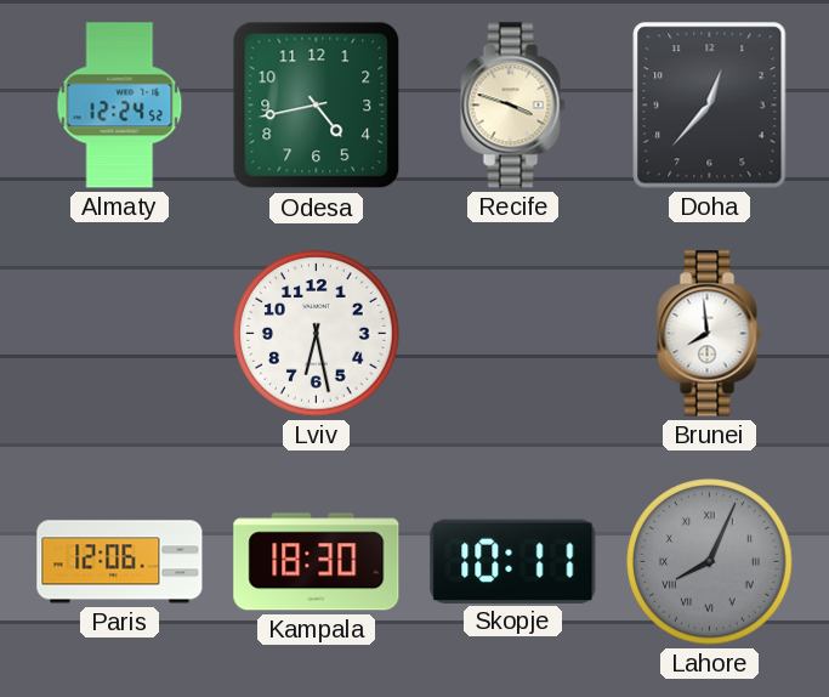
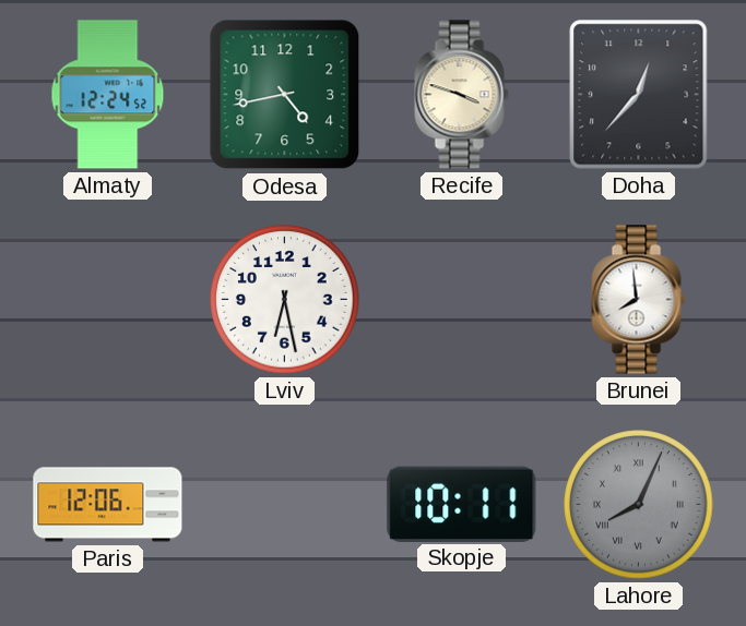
Kampala: 18:30 -> none (317, 562)
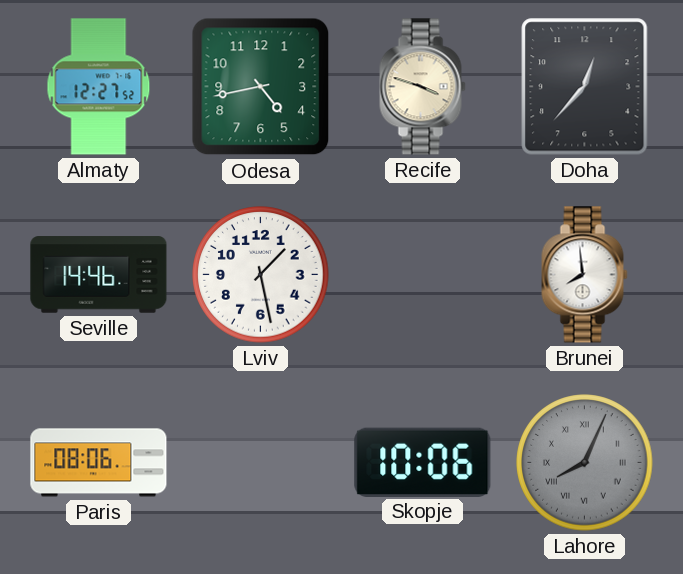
Almaty: 12:24 -> 12:27 (99, 87)
Seville: none -> 14:46 (99, 275)
Lviv: 6:28 -> 1:28 (261, 275)
Paris: 12:06 -> 08:06 (99, 463)
Skopje: 10:11 -> 10:06 (423, 462)
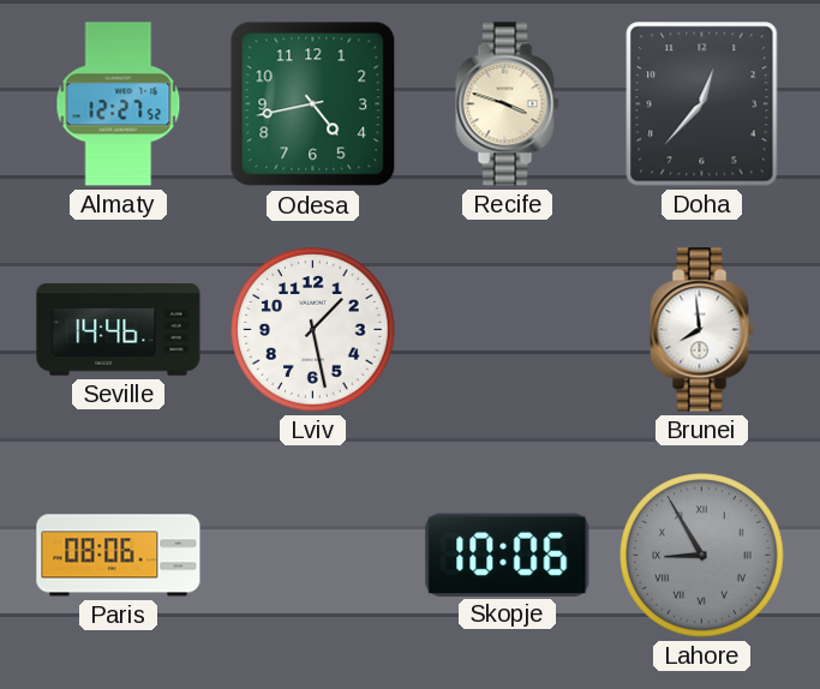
Lahore: 8:04 -> 8:55 (702, 556)
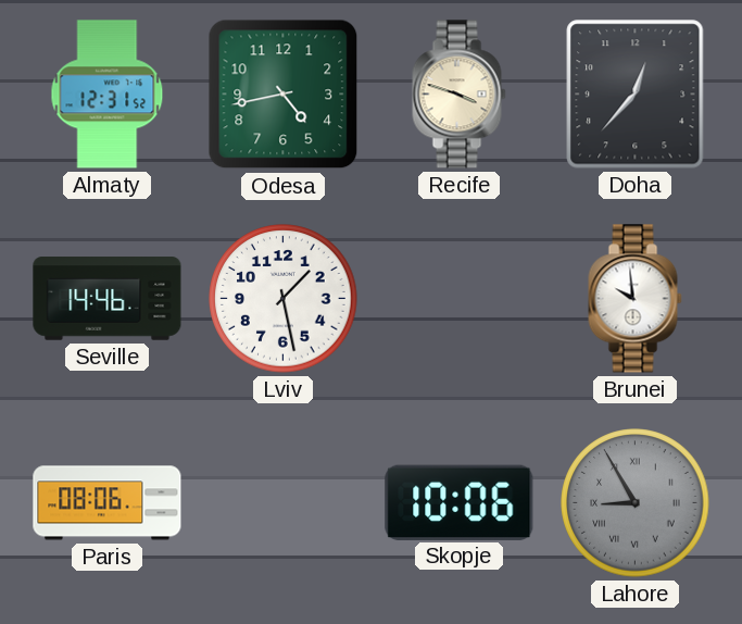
Almaty: 12:27 -> 12:31 (108, 95)
Brunei: 7:59 -> 9:59 (636, 299)
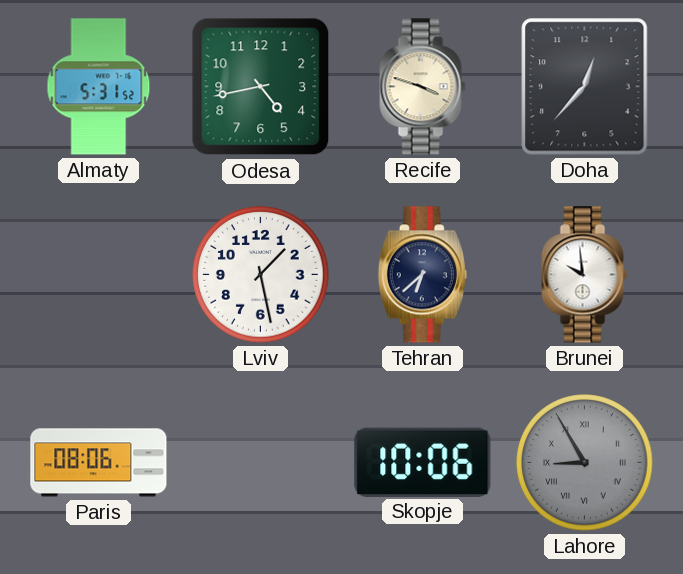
Almaty: 12:31 -> 5:31 (99, 87)
Seville: 14:46 -> none (108, 299)
Tehran: none -> 6:38 (422, 275)
